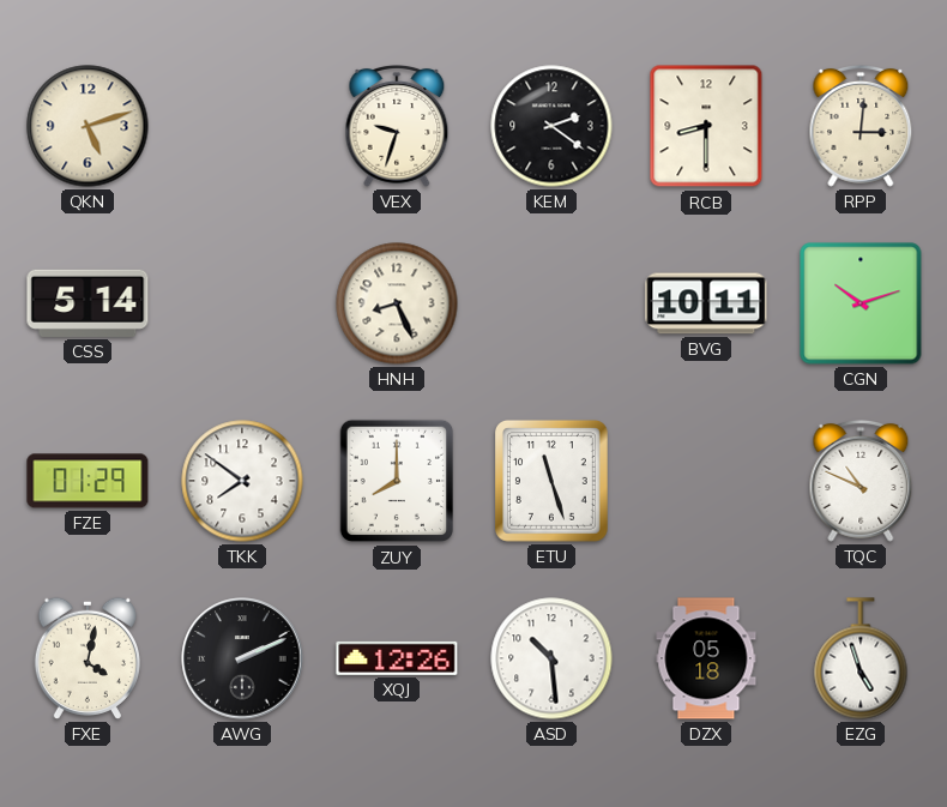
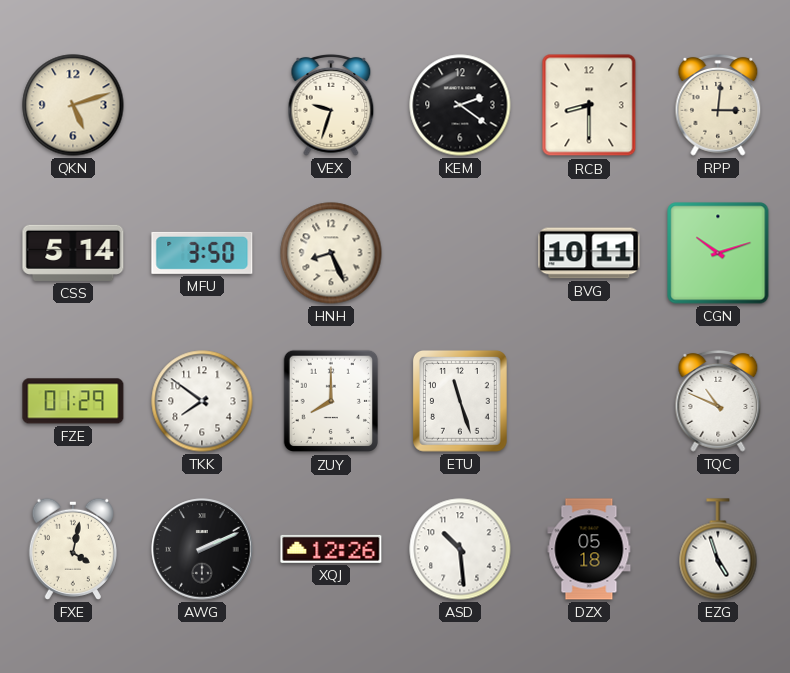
MFU: none -> 3:50 (202, 253)
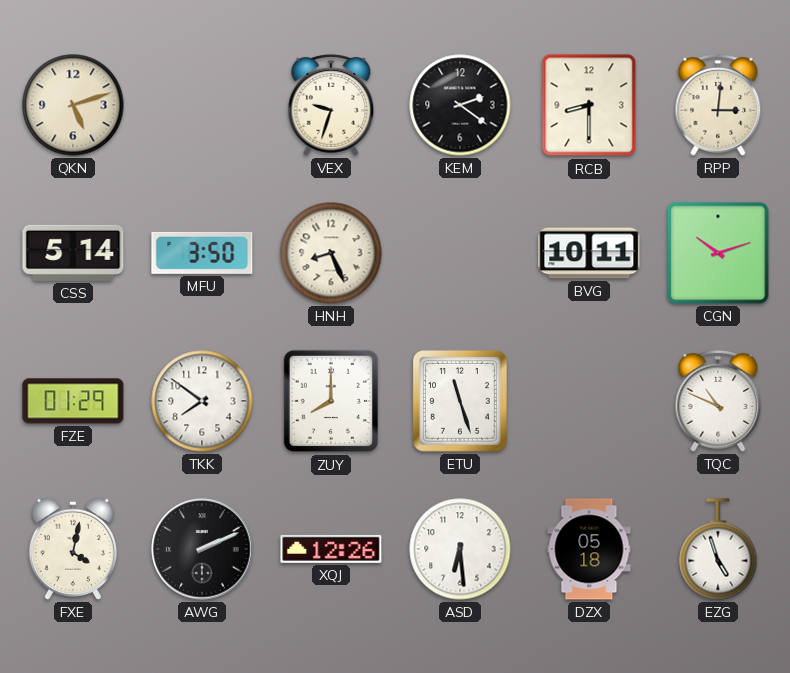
ASD: 10:29 -> 6:29 (460, 549)
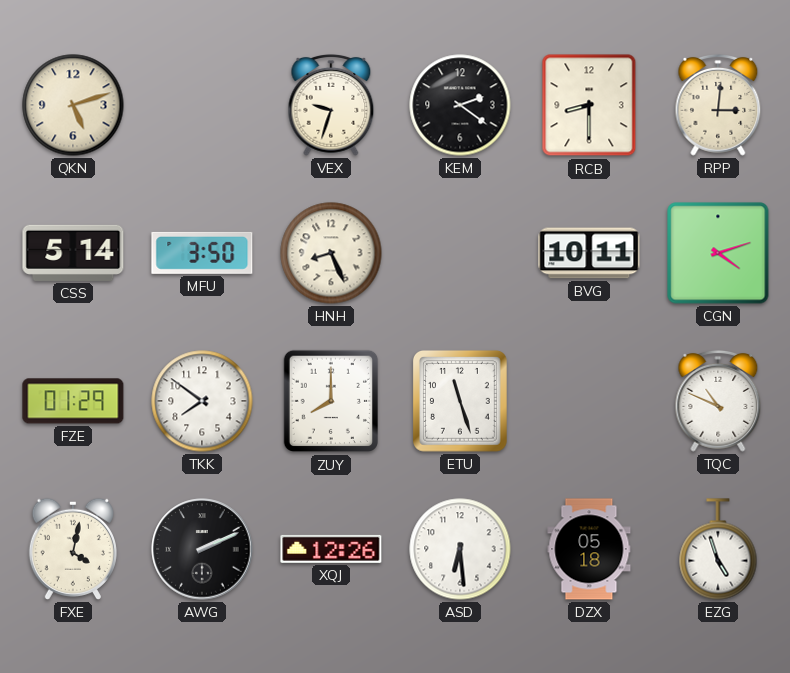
CGN: 10:12 -> 4:12 (718, 253)
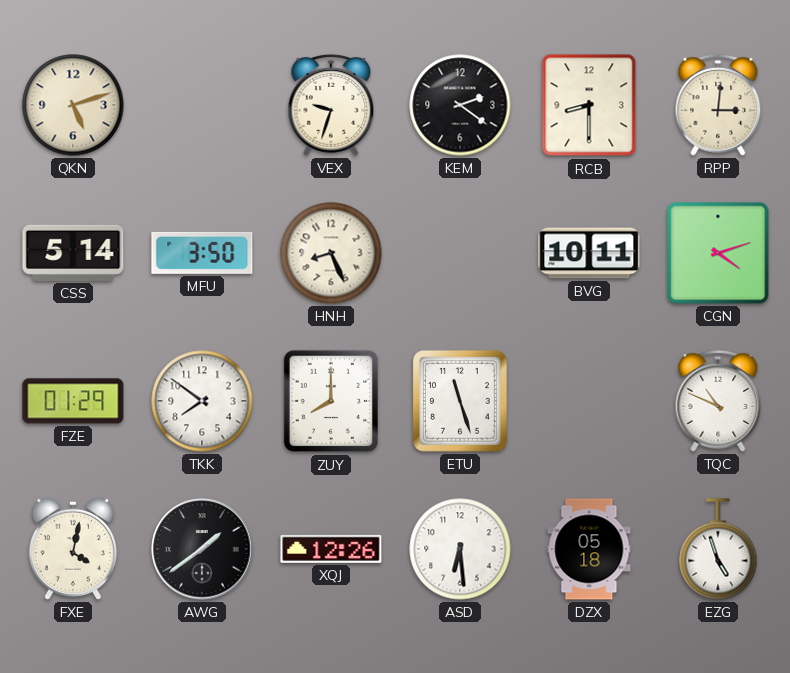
AWG: 2:11 -> 1:39 (202, 549)
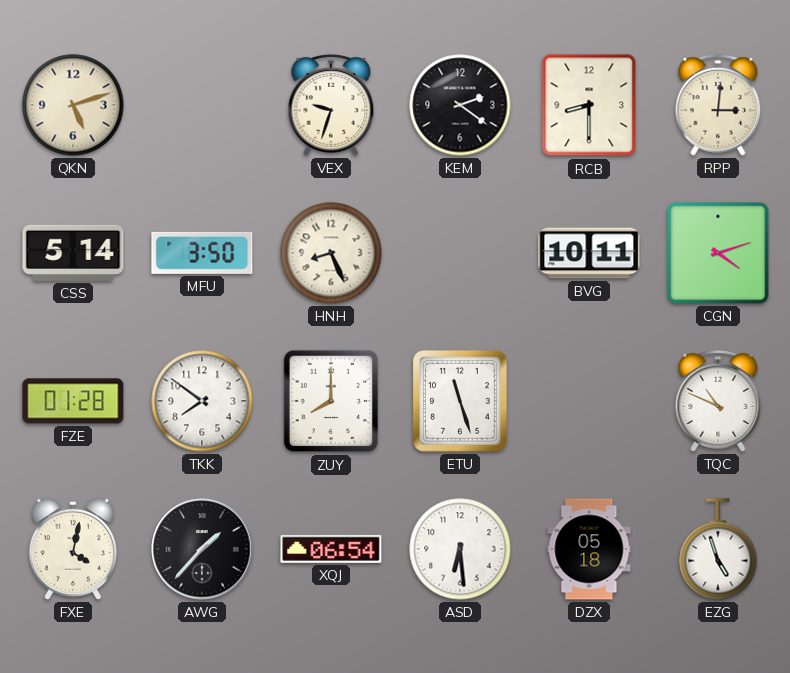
FZE: 01:29 -> 01:28 (73, 401)
AWG: 1:39 -> 1:37 (202, 549)
XQJ: 12:26 -> 06:54 (331, 549)
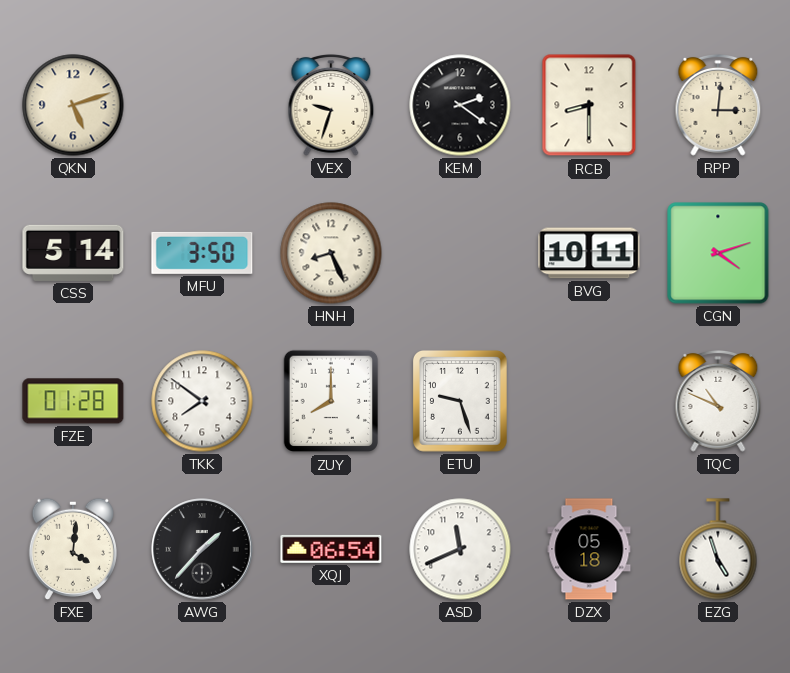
ETU: 11:27 -> 9:27 (460, 402)
FXE: 4:02 -> 4:01 (73, 549)
ASD: 6:29 -> 11:41 (460, 549)
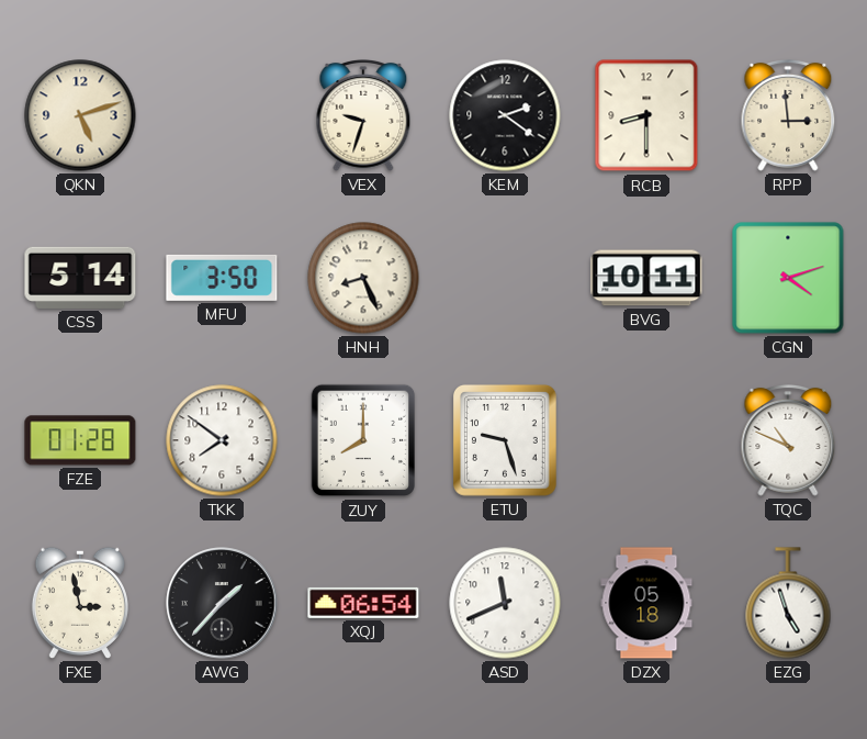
RPP: 3:01 -> 2:59 (788, 116)
FXE: 4:01 -> 2:58 (80, 603)
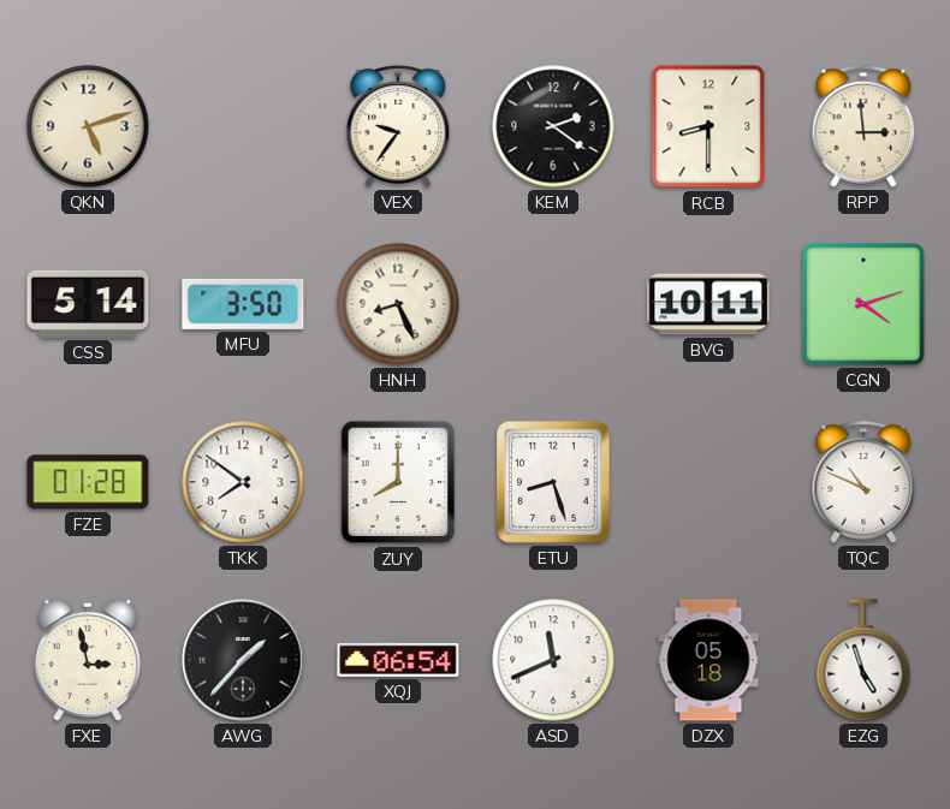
VEX: 9:33 -> 9:36 (398, 127)
ETU: 9:27 -> 8:27 (553, 483)
